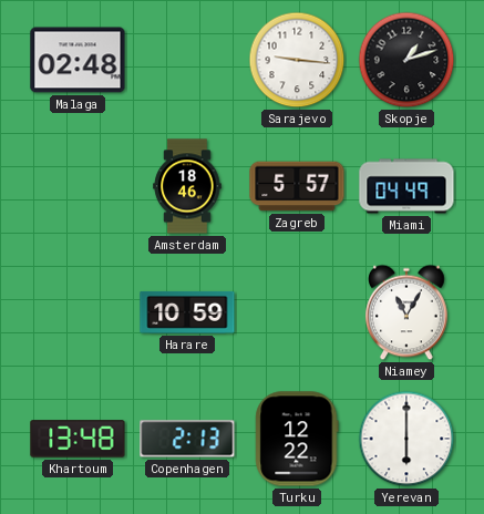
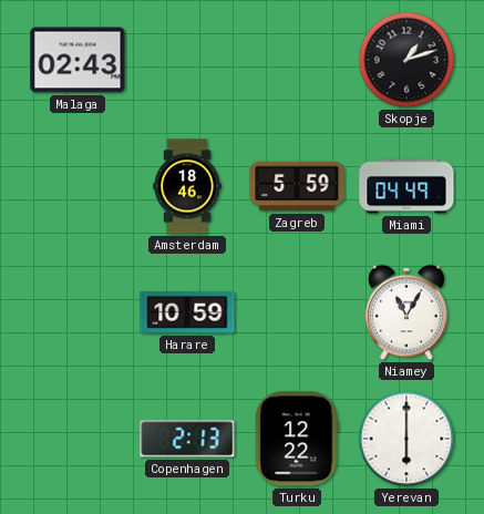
Malaga: 02:48 -> 02:43 (78, 60)
Sarajevo: 9:16 -> none (297, 60)
Zagreb: 5:57 -> 5:59 (297, 186)
Khartoum: 13:48 -> none (78, 439)
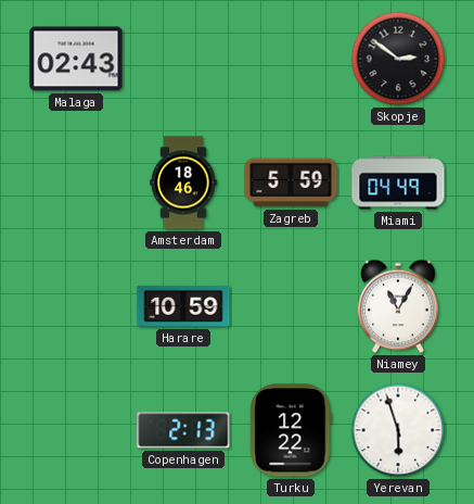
Skopje: 1:12 -> 2:51 (398, 59)
Yerevan: 6:00 -> 5:57 (398, 430)
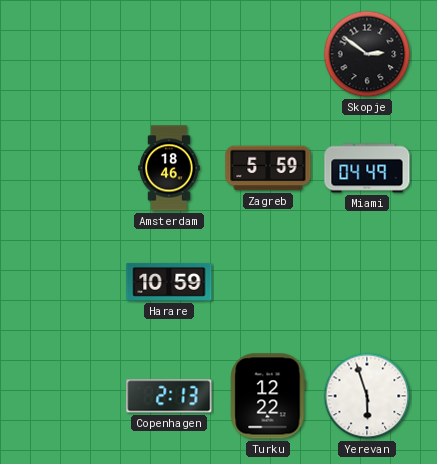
Malaga: 02:43 -> none (76, 59)
Niamey: 11:05 -> none (398, 306)
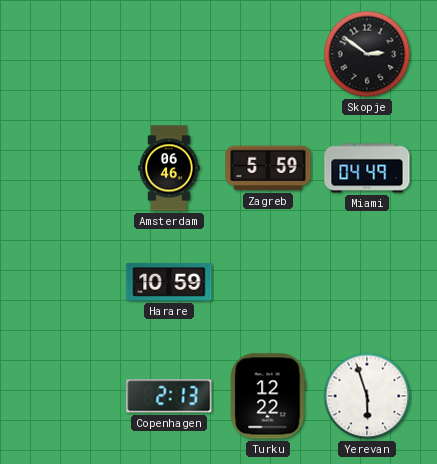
Amsterdam: 18:46 -> 06:46 (169, 168)
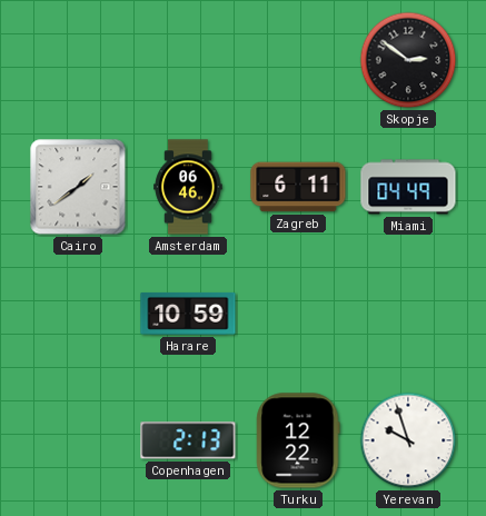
Cairo: none -> 1:39 (78, 187)
Zagreb: 5:59 -> 6:11 (298, 187)
Yerevan: 5:57 -> 9:57 (408, 440)
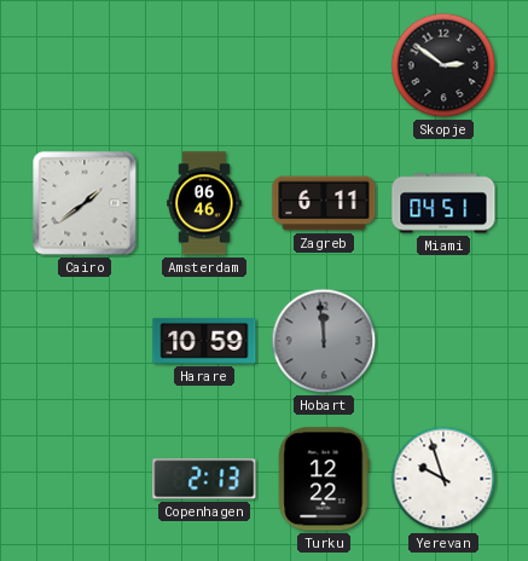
Miami: 04:49 -> 04:51 (443, 203)
Hobart: none -> 11:59 (324, 341)
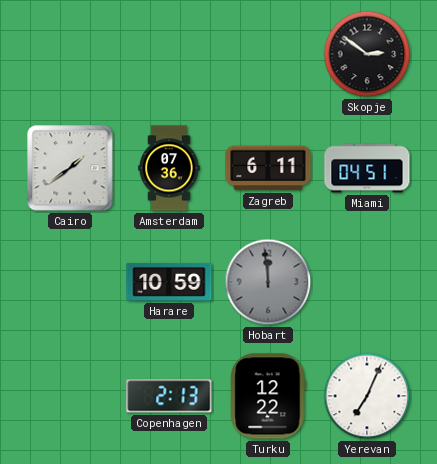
Amsterdam: 06:46 -> 07:36 (169, 168)
Yerevan: 9:57 -> 7:04 (367, 396)
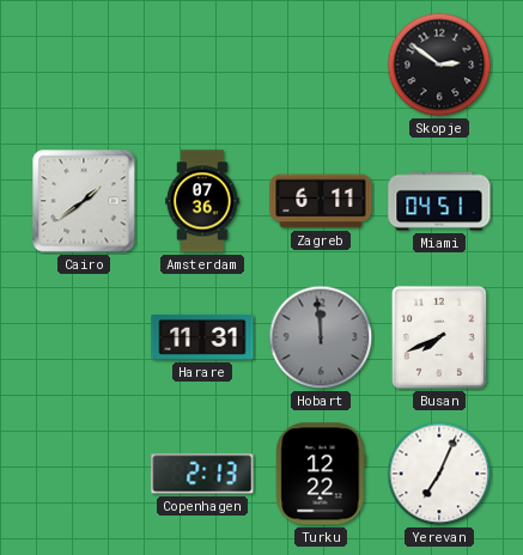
Harare: 10:59 -> 11:31 (202, 337)
Busan: none -> 7:41 (439, 337)
